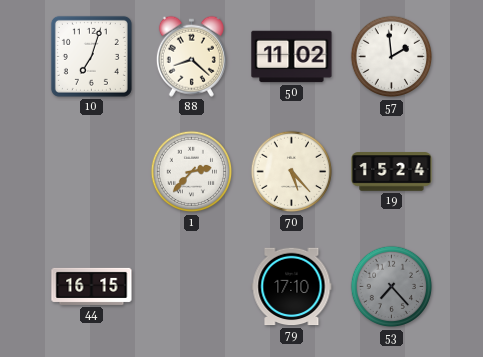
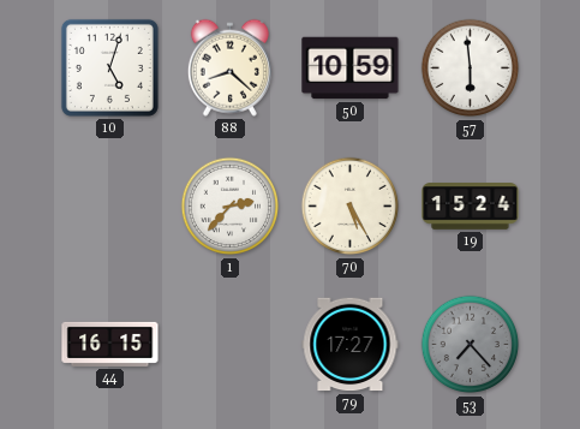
10: 7:03 -> 5:03 (109, 67)
50: 11:02 -> 10:59 (351, 68)
57: 1:59 -> 5:59 (471, 68)
70: 5:23 -> 5:25 (351, 207)
79: 17:10 -> 17:27 (351, 345)
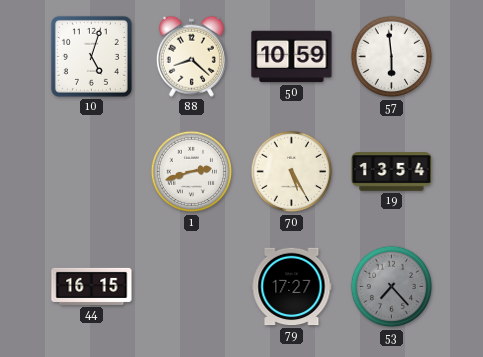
1: 2:37 -> 2:42 (192, 172)
19: 15:24 -> 13:54 (392, 172)
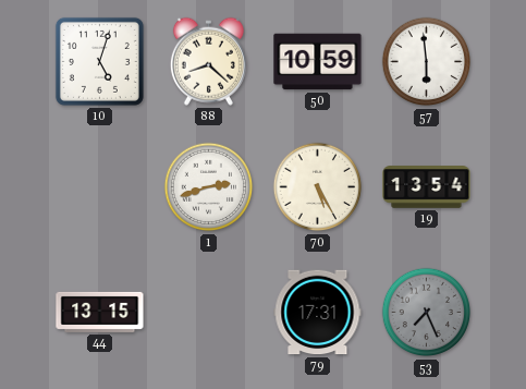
44: 16:15 -> 13:15 (100, 312)
79: 17:27 -> 17:31 (318, 313)
53: 7:23 -> 7:26 (427, 313)
